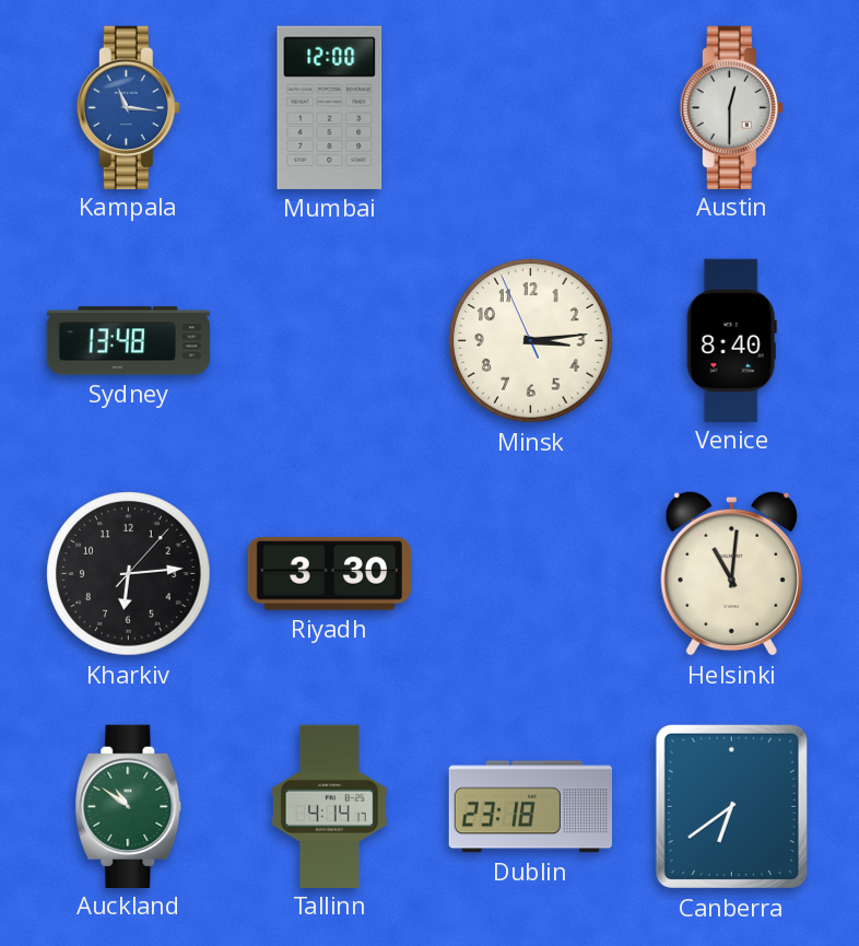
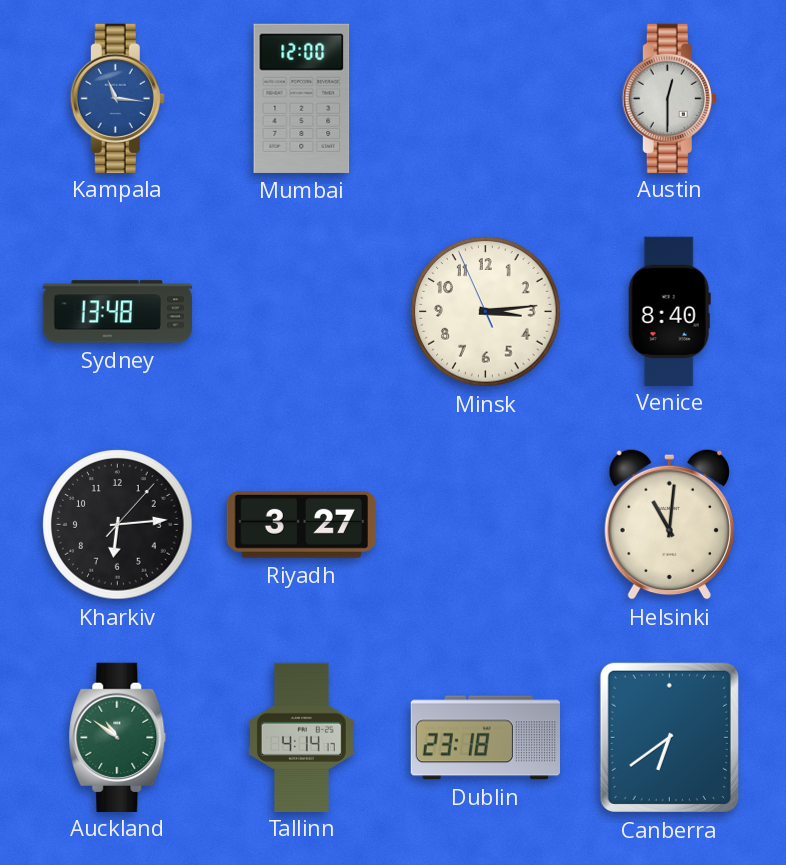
Riyadh: 3:30 -> 3:27 (301, 525)
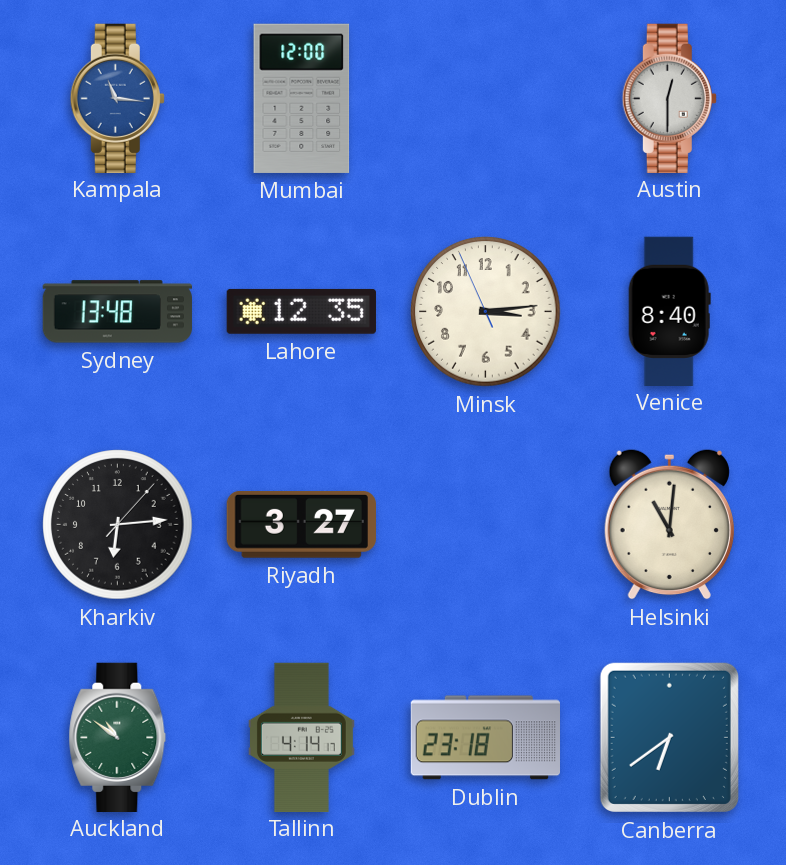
Lahore: none -> 12:35 (301, 311)
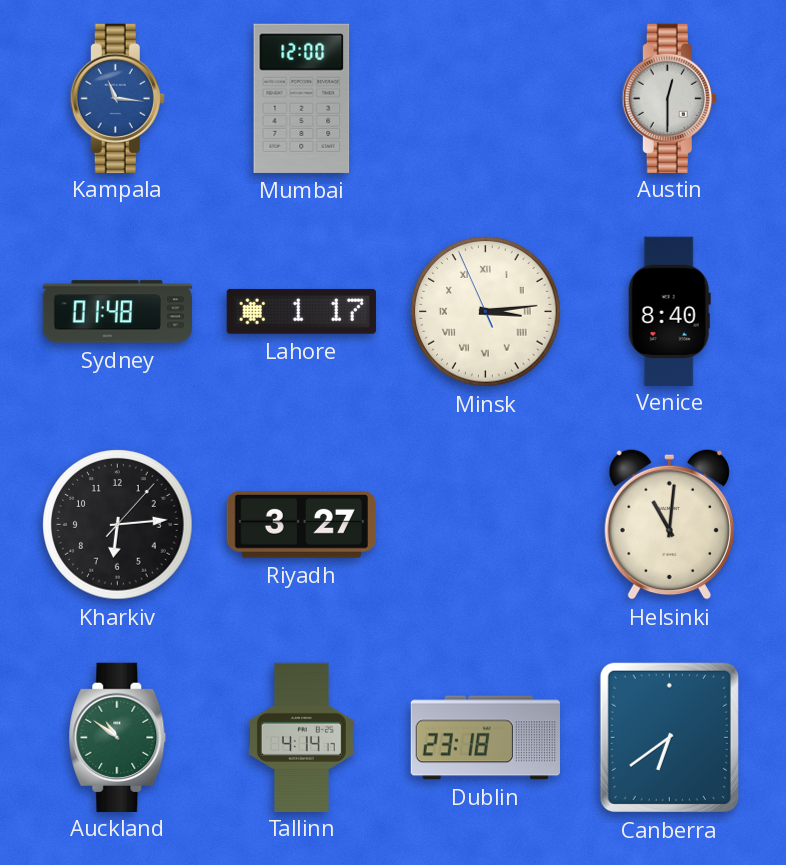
Sydney: 13:48 -> 01:48 (117, 312)
Lahore: 12:35 -> 1:17 (301, 311)
Minsk numerals: Arabic -> Roman (486, 312)
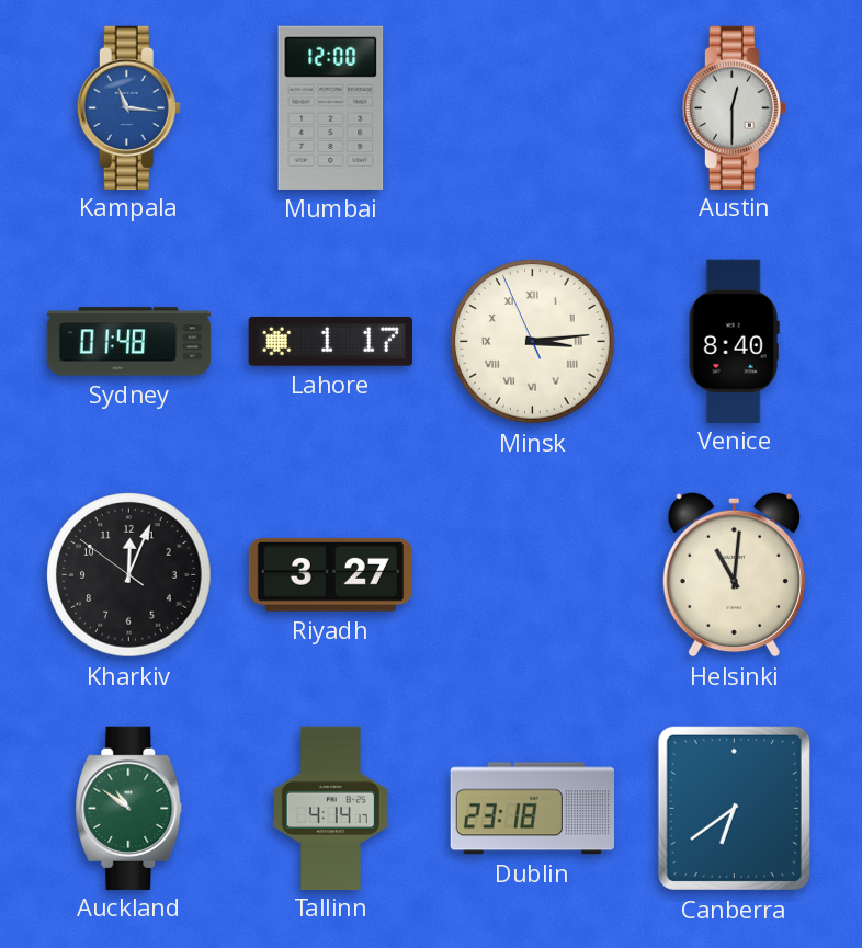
Kharkiv: 6:14 -> 12:03 (129, 575)
